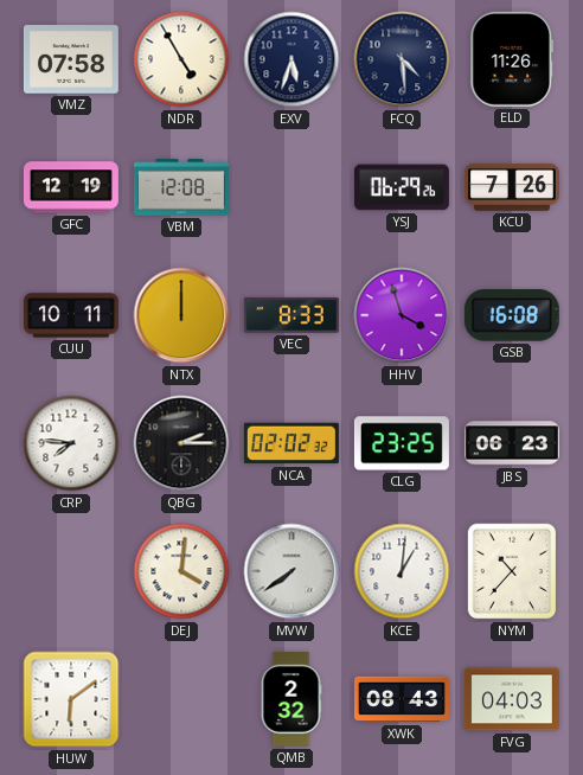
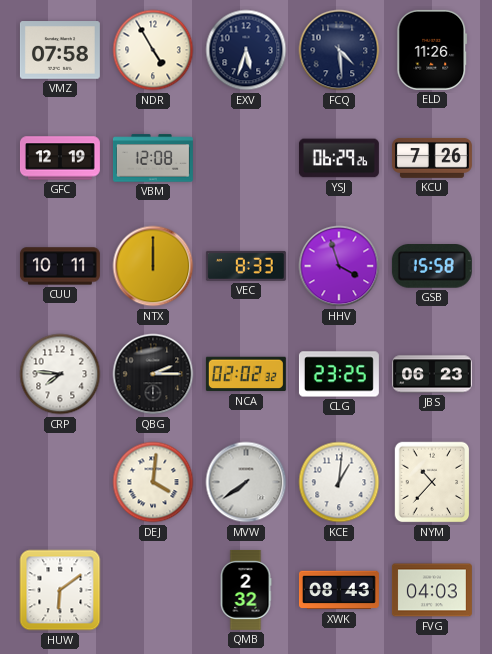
GSB: 16:08 -> 15:58 (432, 267)
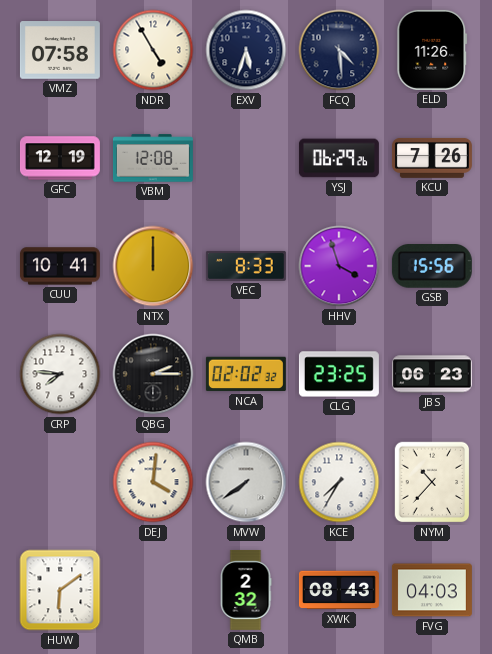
CUU: 10:11 -> 10:41 (60, 266)
GSB: 15:58 -> 15:56 (432, 267)
KCE: 1:01 -> 7:35 (339, 482)
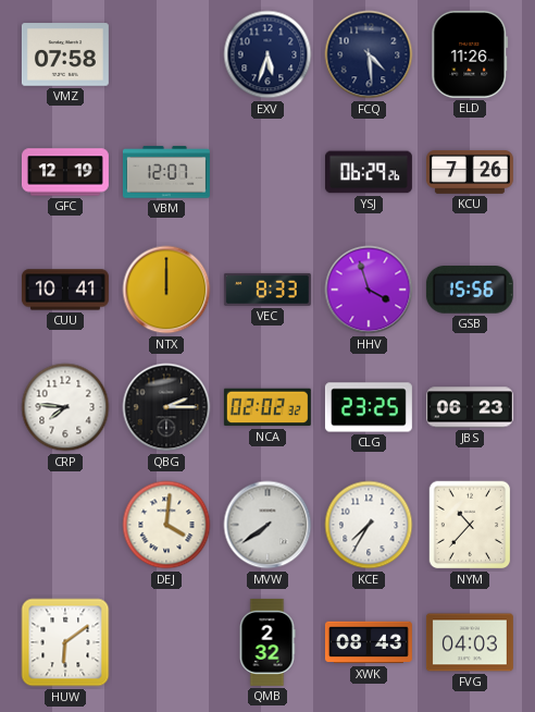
NDR: 4:55 -> none (153, 50)
VBM: 12:08 -> 12:07 (166, 172)
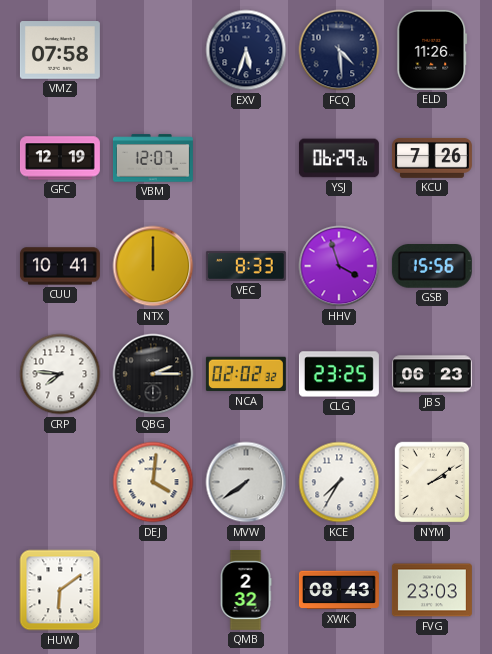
NYM: 10:37 -> 2:09 (432, 482)
FVG: 04:03 -> 23:03 (432, 590)
